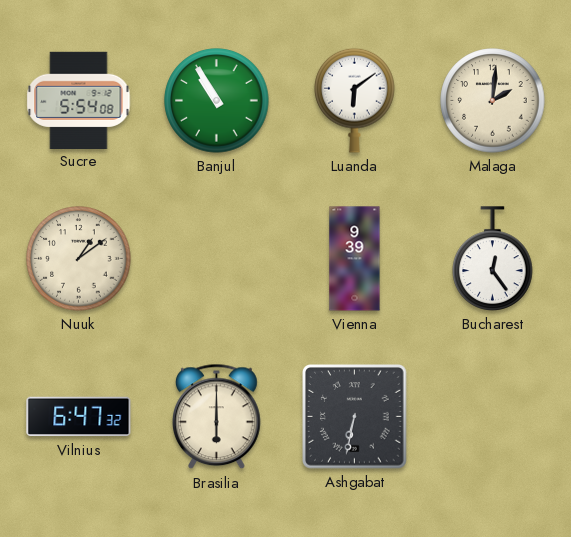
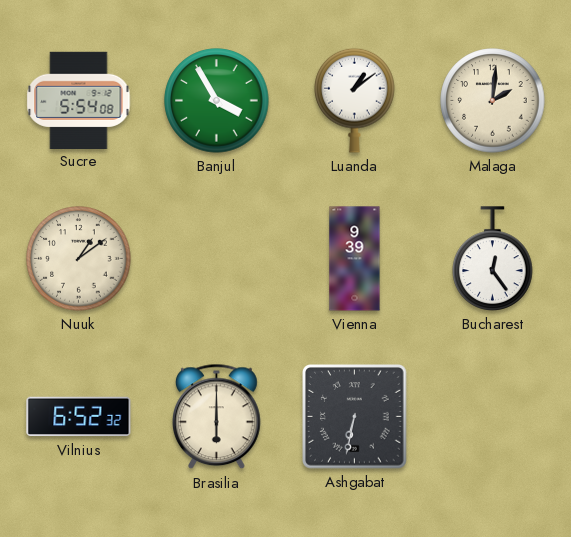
Banjul: 10:55 -> 3:55 (217, 101)
Luanda: 6:09 -> 1:09 (355, 100)
Vilnius: 6:47 -> 6:52 (79, 417)
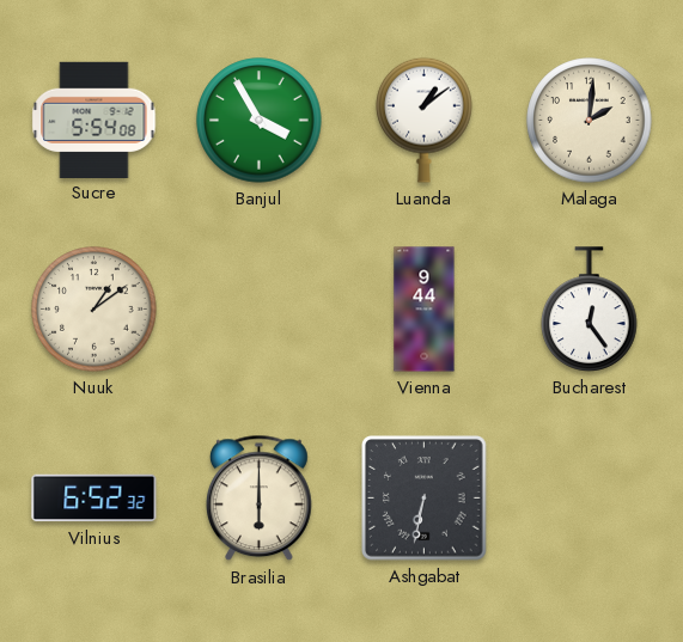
Vienna: 9:39 -> 9:44 (425, 310)
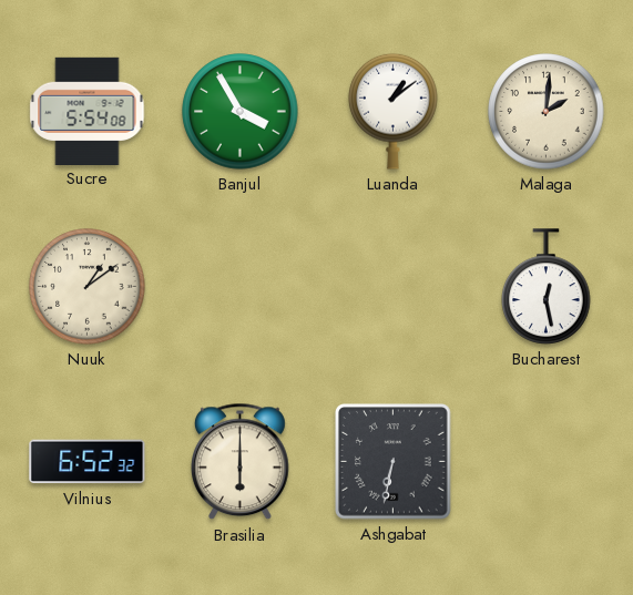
Vienna: 9:44 -> none (425, 310)
Bucharest: 12:24 -> 12:28 (547, 287)
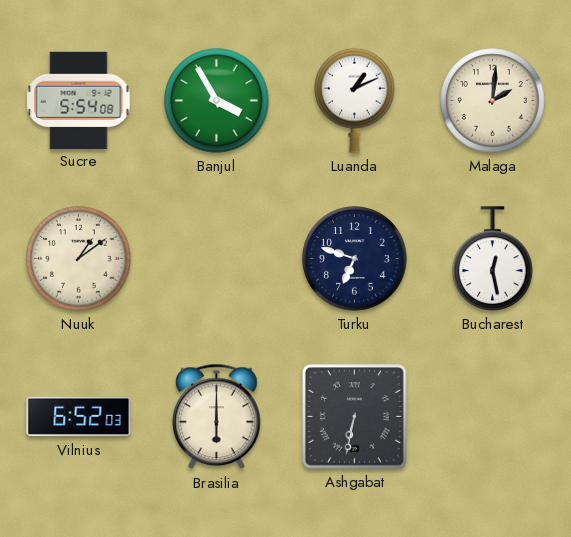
Luanda: 1:09 -> 1:11 (355, 100)
Turku: none -> 6:48 (355, 259)
Vilnius: 6:52:32 -> 6:52:03 (79, 417)
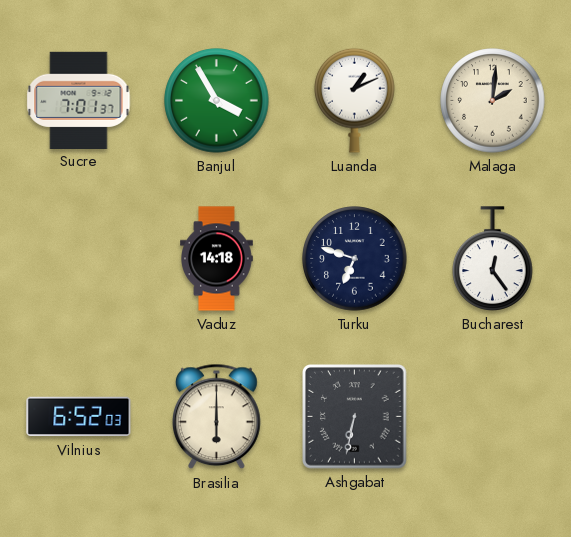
Sucre: 5:54 -> 7:01 (79, 100)
Nuuk: 1:09 -> none (79, 259)
Vaduz: none -> 14:18 (217, 259)
Bucharest: 12:28 -> 12:24 (493, 259)
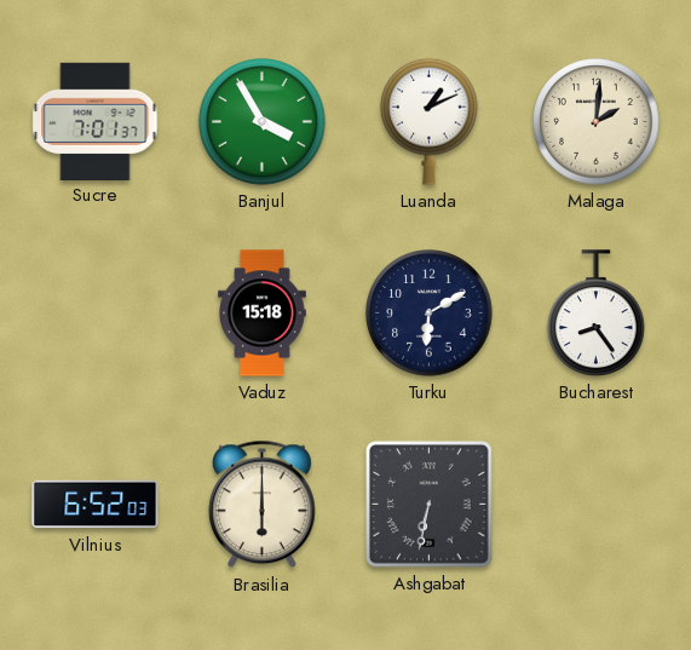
Vaduz: 14:18 -> 15:18 (263, 314)
Turku: 6:48 -> 6:10 (430, 314)
Bucharest: 12:24 -> 8:24 (597, 314)
